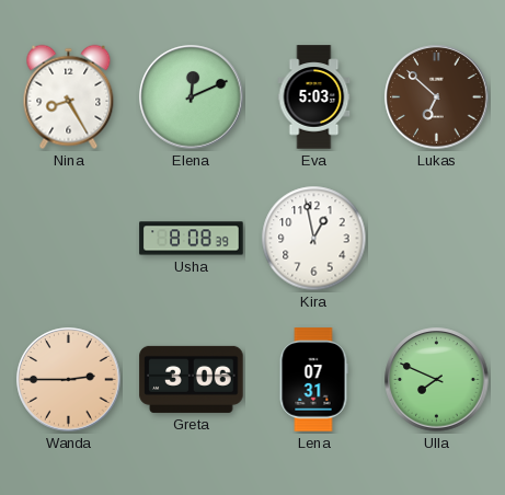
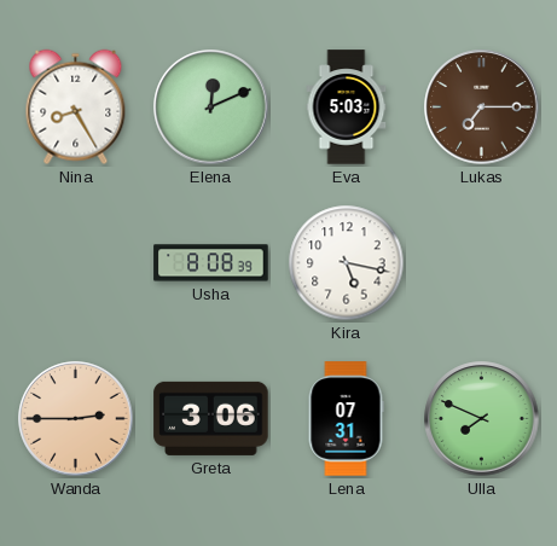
Lukas: 6:52 -> 7:15 (482, 108)
Kira: 12:58 -> 5:17 (347, 263)
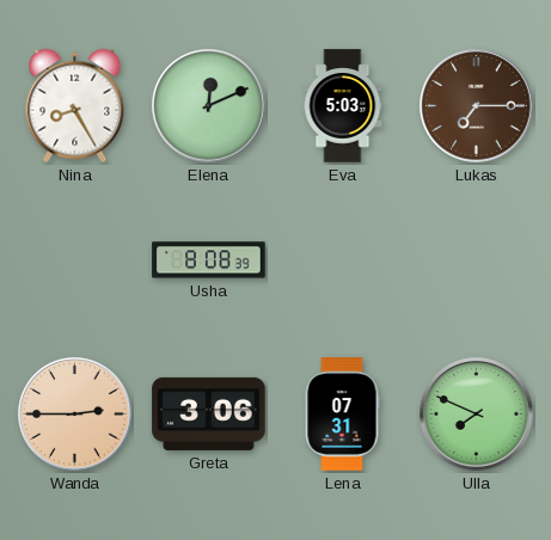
Kira: 5:17 -> none (347, 263)
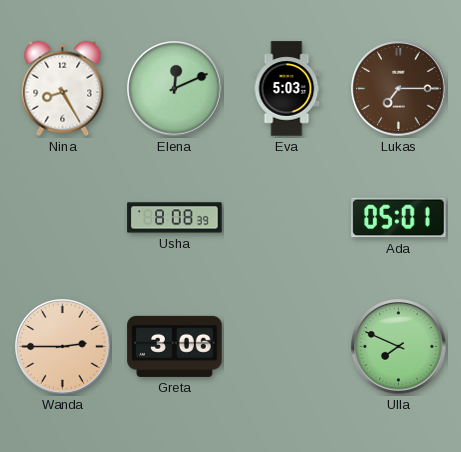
Ada: none -> 05:01 (399, 218)
Lena: 07:31 -> none (342, 415)
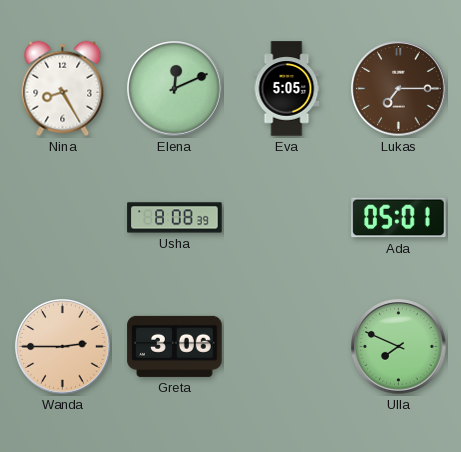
Eva: 5:03 -> 5:05 (287, 89)
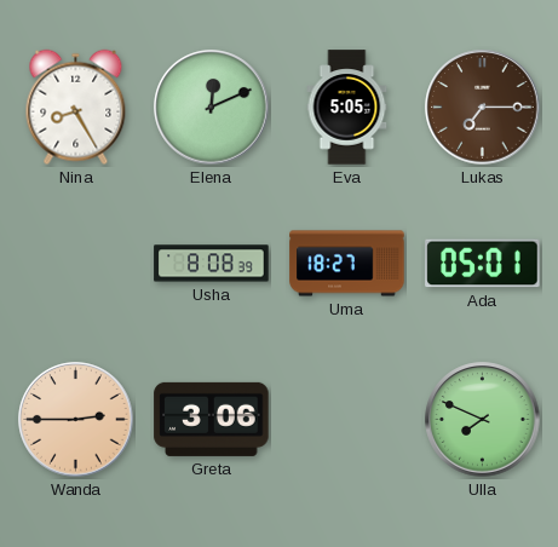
Uma: none -> 18:27 (347, 264)
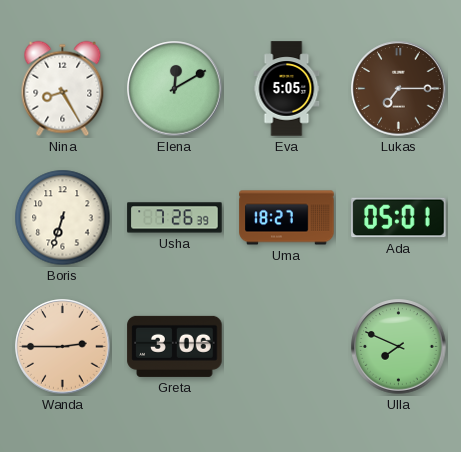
Elena: 12:11 -> 12:10 (175, 89)
Boris: none -> 6:33 (63, 218)
Usha: 8:08 -> 7:26 (175, 218)
